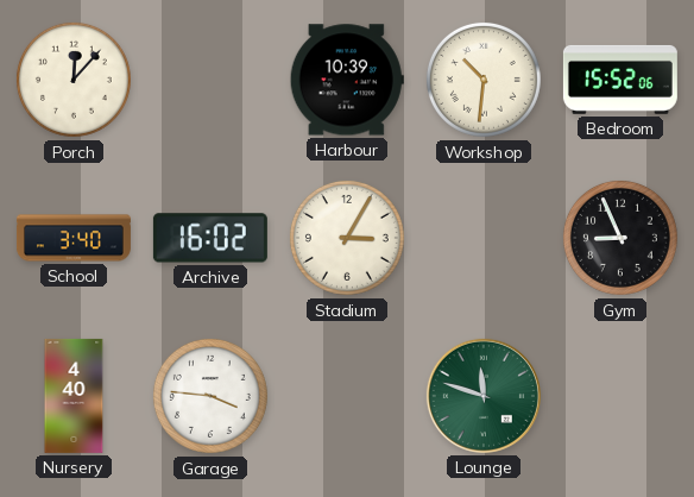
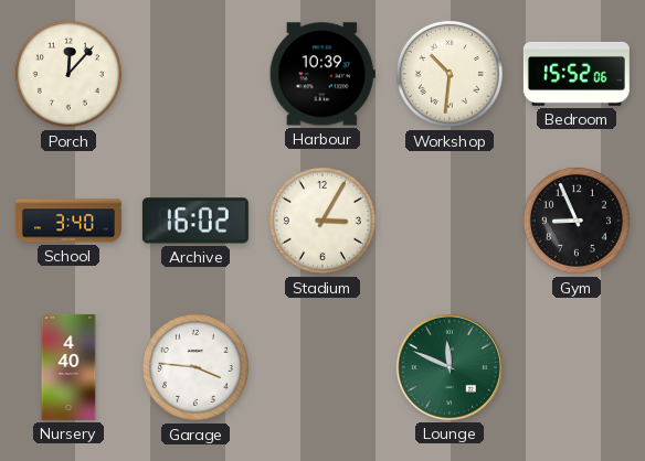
Lounge: 11:48 -> 11:49 (450, 367)
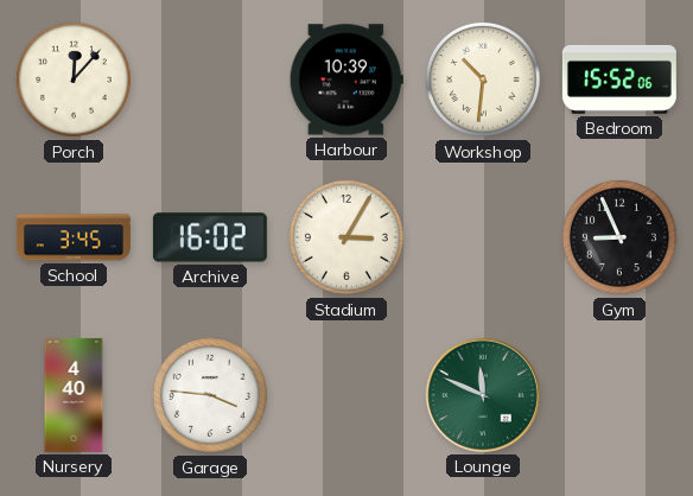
School: 3:40 -> 3:45 (74, 237)
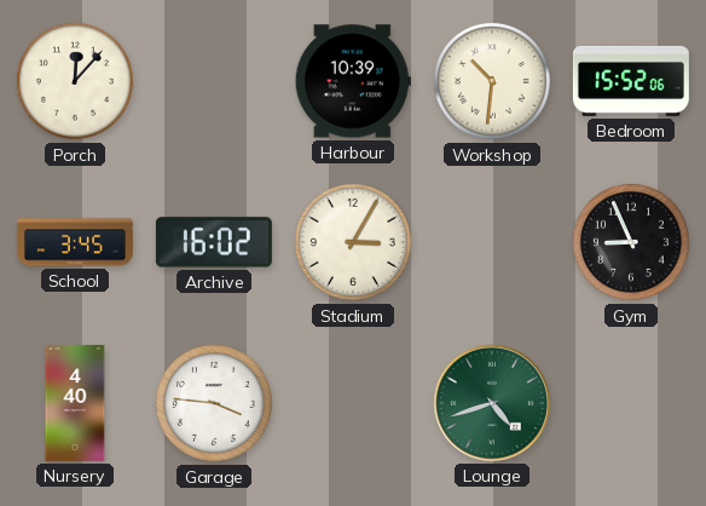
Lounge: 11:49 -> 4:42 (492, 403)
